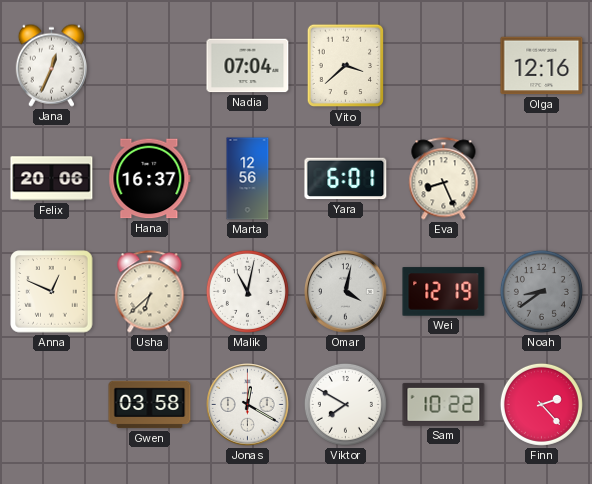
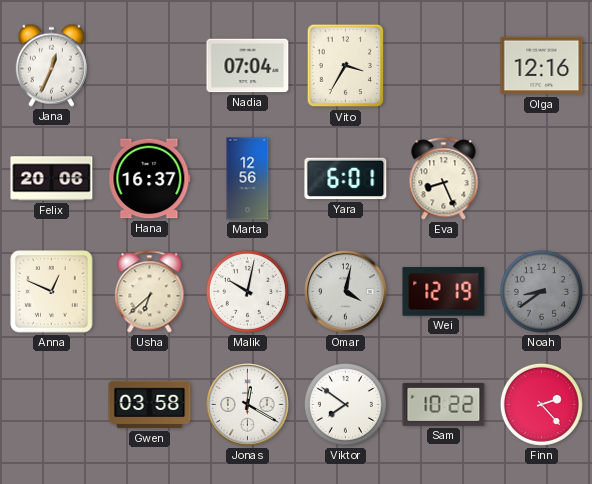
Vito: 3:38 -> 3:35 (345, 66)
Malik: 11:02 -> 10:02 (247, 291)
Viktor: 7:50 -> 7:51 (345, 404)
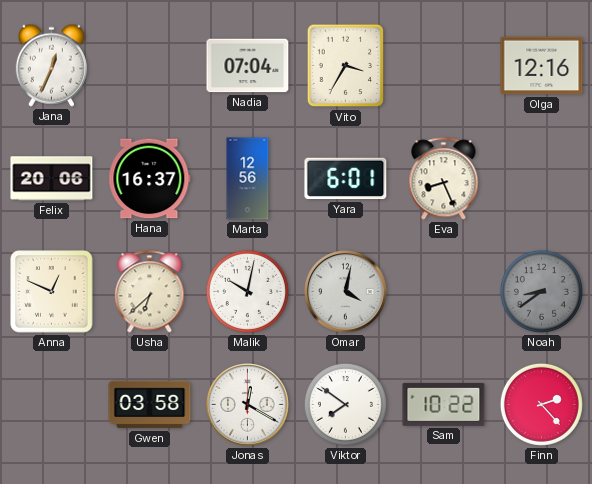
Wei: 12:19 -> none (444, 292)
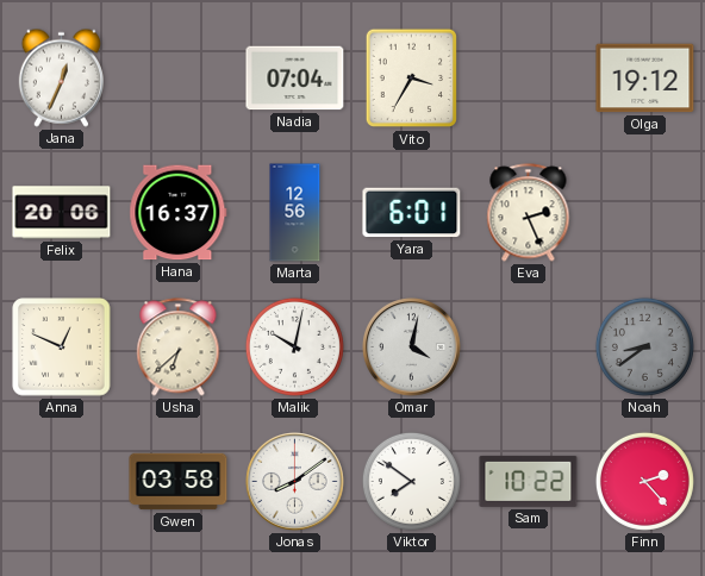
Olga: 12:16 -> 19:12 (645, 79)
Eva: 8:26 -> 2:26 (529, 213)
Jonas: 12:20 -> 8:09 (295, 482)
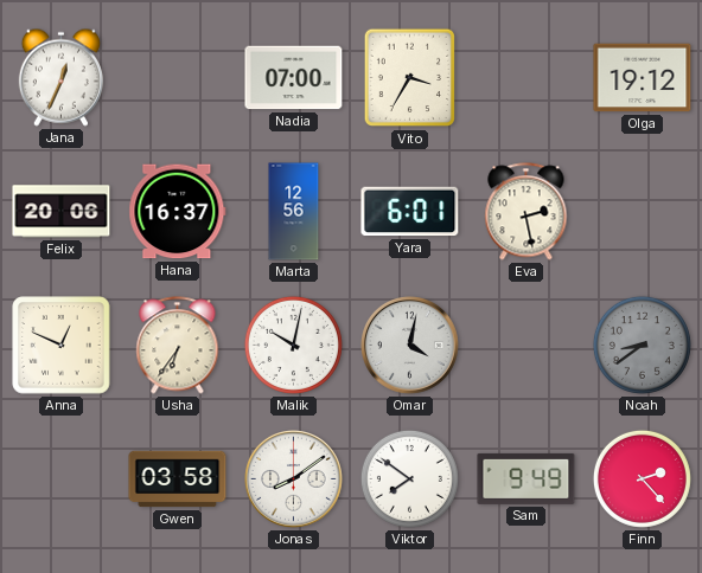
Nadia: 07:04 -> 07:00 (294, 78)
Eva: 2:26 -> 2:28 (526, 212)
Usha: 6:38 -> 6:36 (178, 346)
Sam: 10:22 -> 9:49 (526, 478)
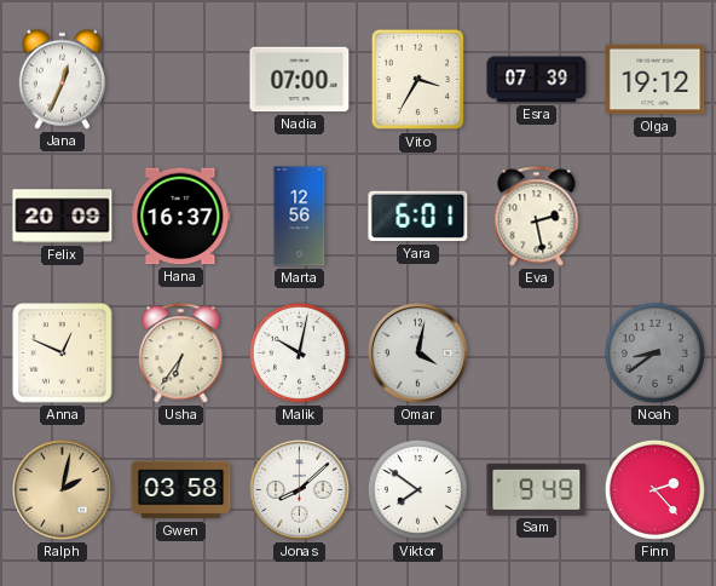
Esra: none -> 07:39 (537, 80)
Felix: 20:06 -> 20:09 (63, 217)
Ralph: none -> 2:02 (63, 490)
Jonas: 8:09 -> 8:08 (300, 490)
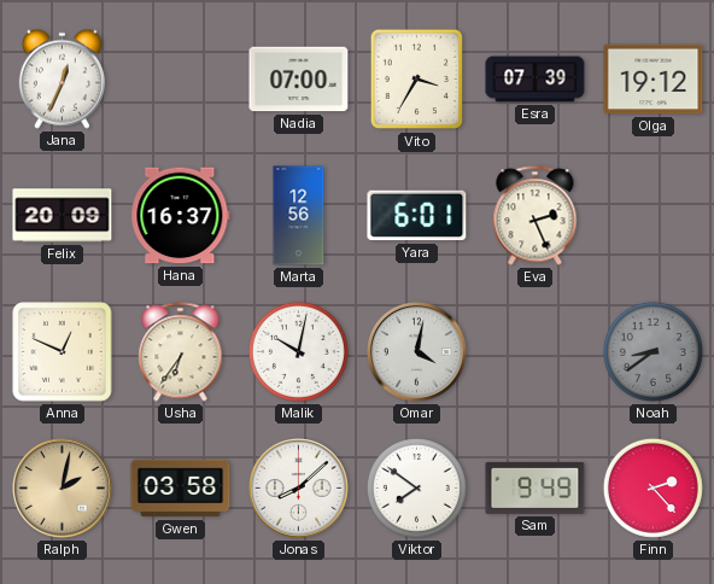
Eva: 2:28 -> 2:26 (535, 216)
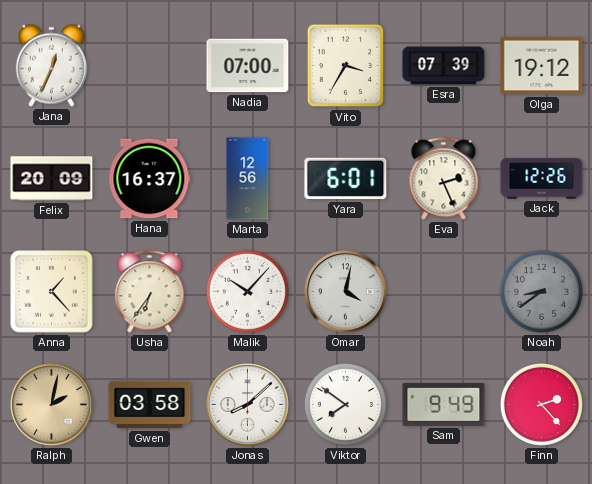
Jack: none -> 12:26 (542, 179)
Anna: 12:49 -> 1:23 (52, 292)
Malik: 10:02 -> 10:07 (247, 291)
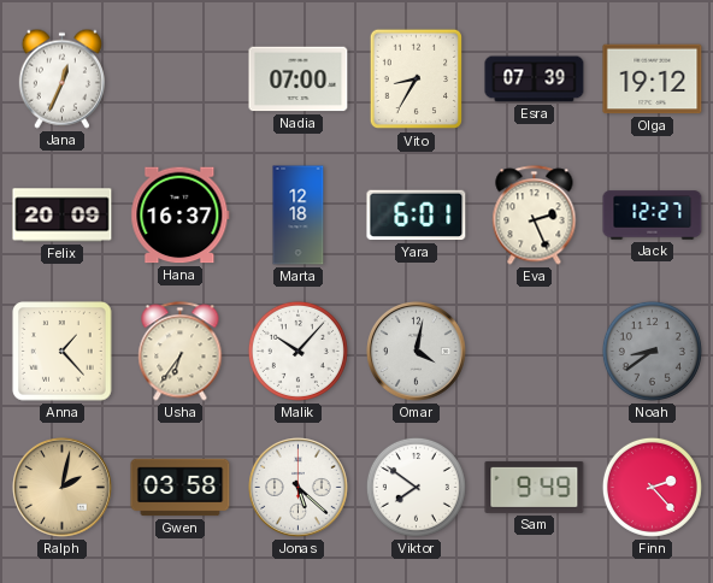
Vito: 3:35 -> 8:35 (416, 79)
Marta: 12:56 -> 12:18 (299, 216)
Jack: 12:26 -> 12:27 (653, 216)
Jonas: 8:08 -> 5:22 (299, 488)
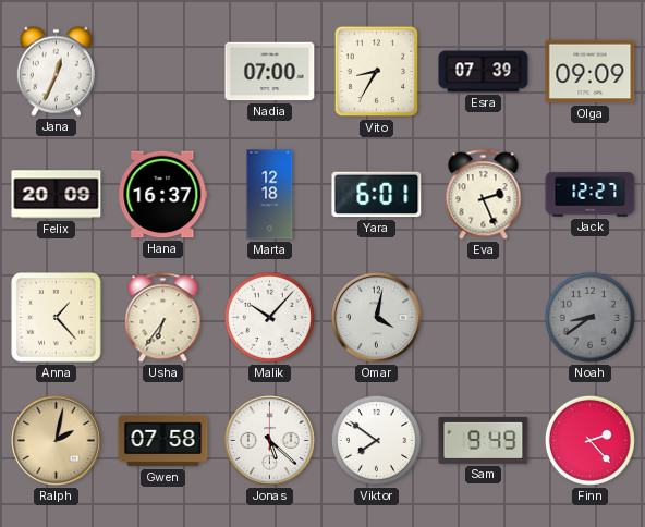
Olga: 19:12 -> 09:09 (591, 72)
Gwen: 03:58 -> 07:58 (163, 441)
